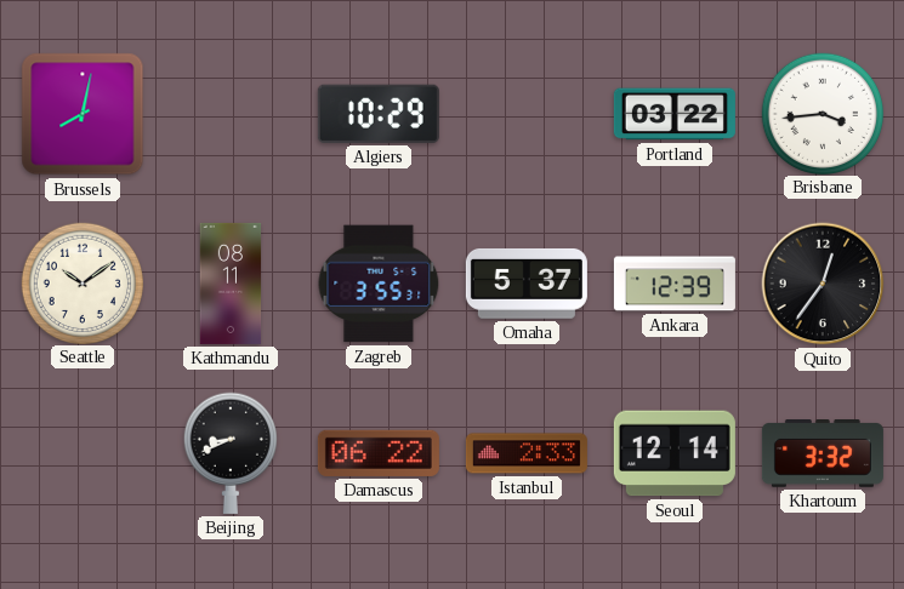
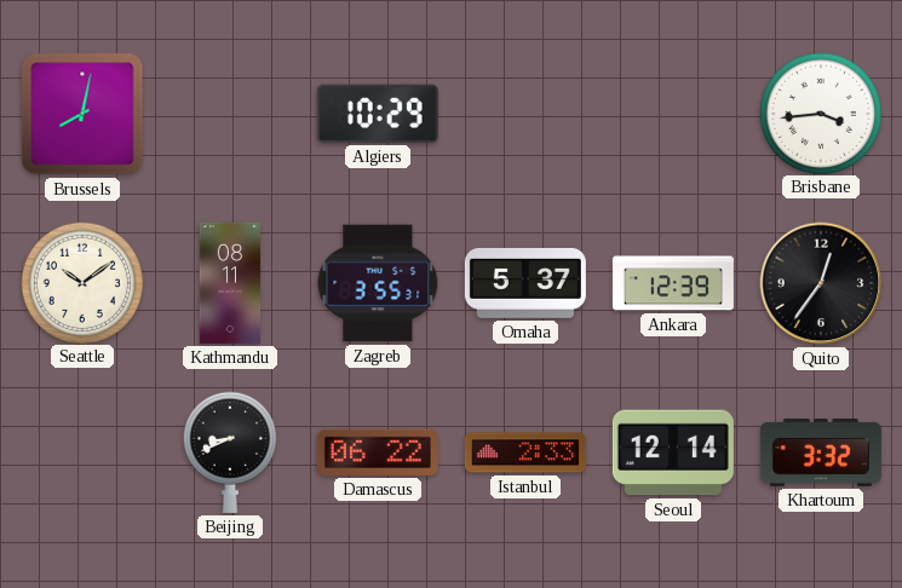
Portland: 03:22 -> none (675, 114)
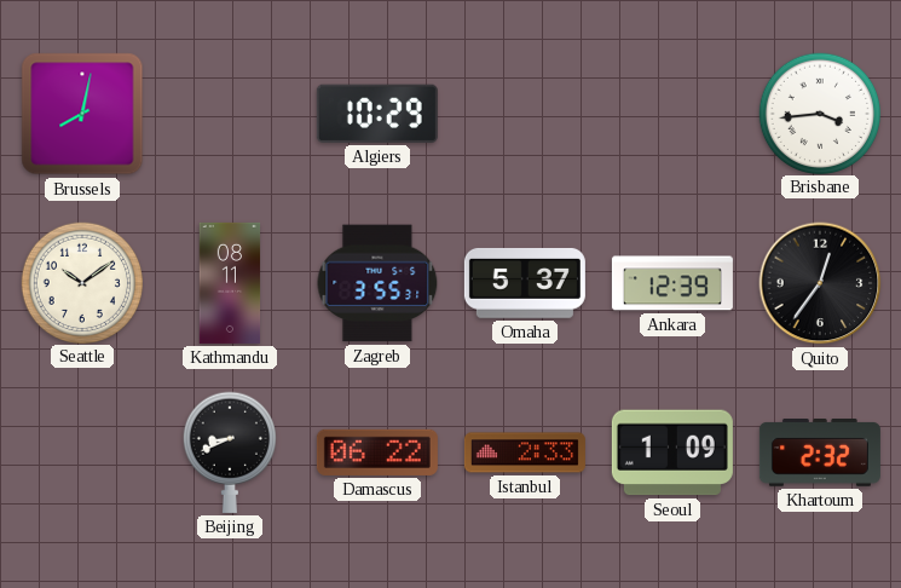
Seoul: 12:14 -> 1:09 (672, 452)
Khartoum: 3:32 -> 2:32 (820, 454)
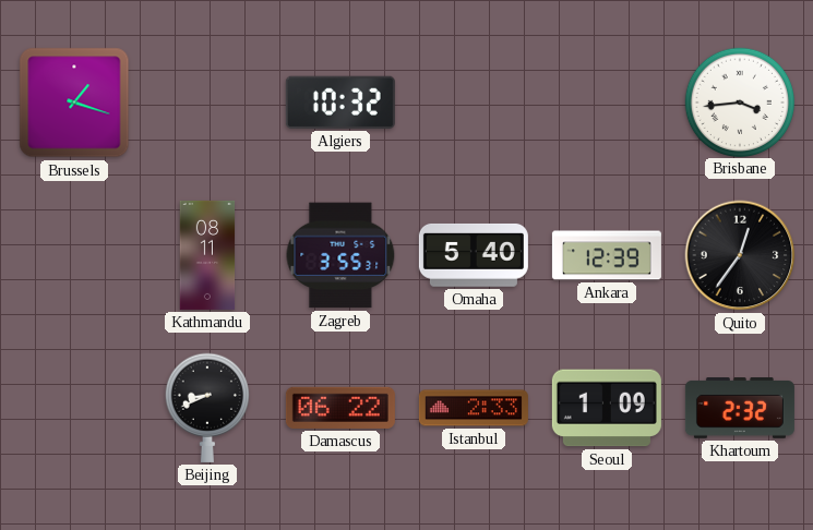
Brussels: 8:02 -> 1:18 (74, 103)
Algiers: 10:29 -> 10:32 (340, 103)
Seattle: 10:09 -> none (81, 282)
Omaha: 5:37 -> 5:40 (474, 255)
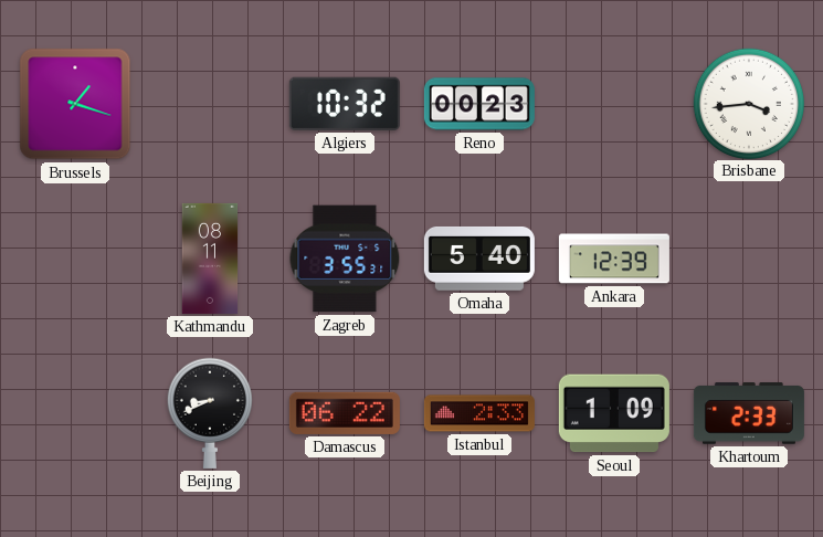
Reno: none -> 00:23 (479, 104)
Quito: 12:36 -> none (740, 255)
Khartoum: 2:32 -> 2:33 (749, 414)
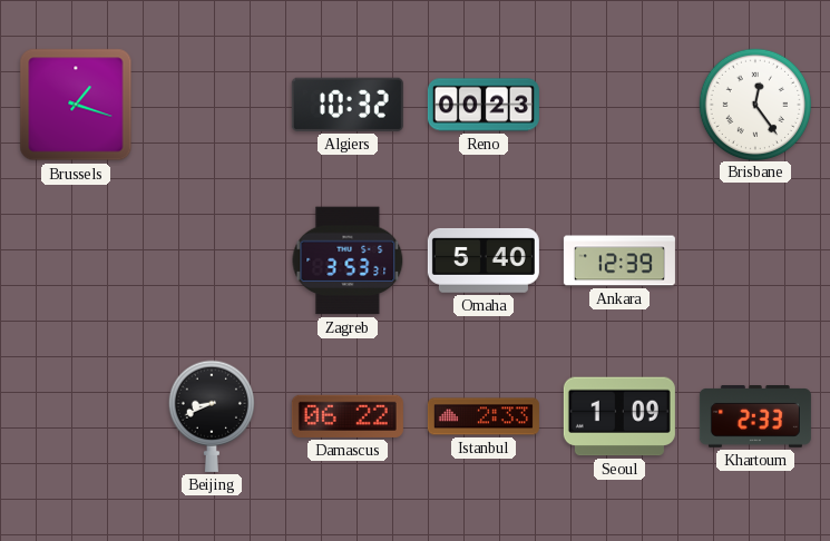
Brisbane: 3:44 -> 12:24 (754, 104)
Kathmandu: 08:11 -> none (210, 259)
Zagreb: 3:55 -> 3:53 (348, 260)
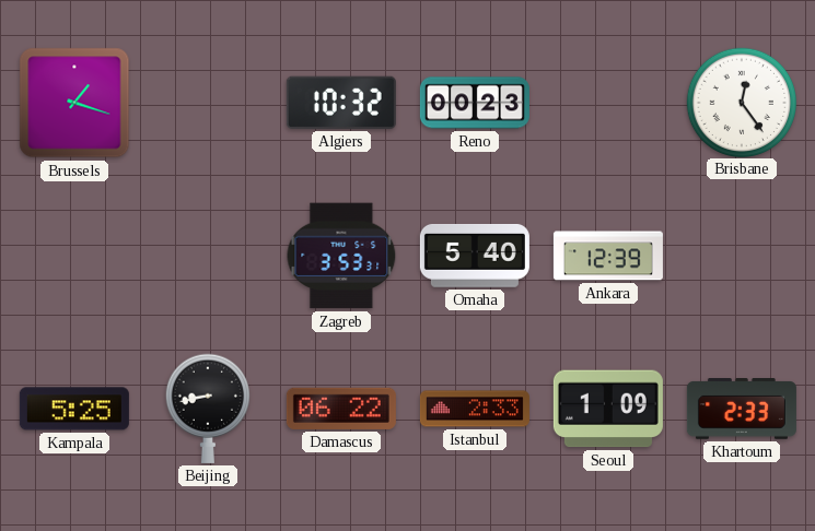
Kampala: none -> 5:25 (74, 409)
Beijing: 8:41 -> 8:43 (208, 409)
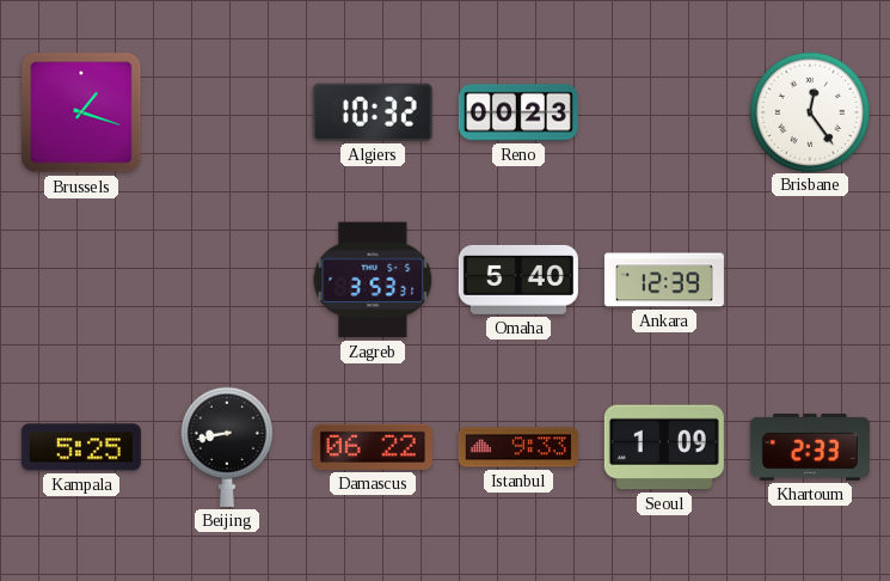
Istanbul: 2:33 -> 9:33 (518, 447)
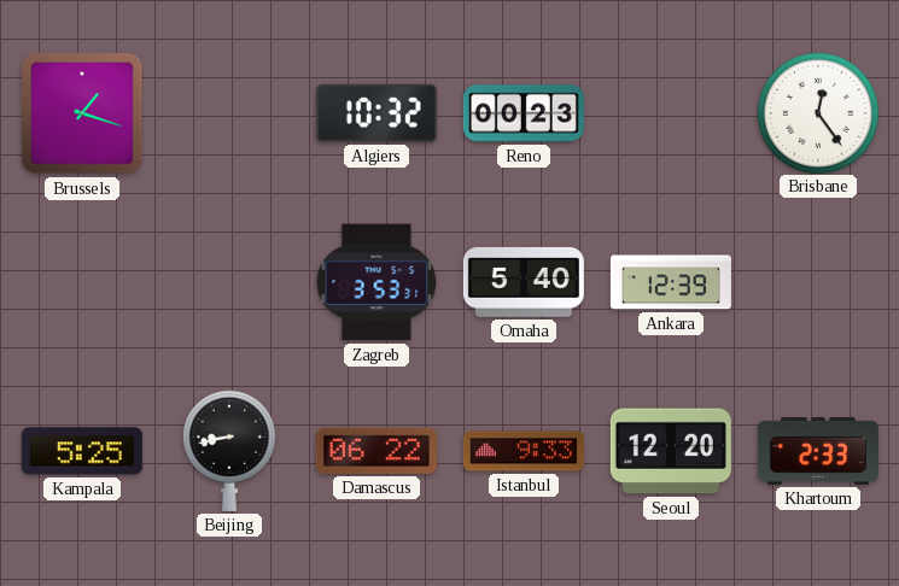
Seoul: 1:09 -> 12:20 (671, 451)
